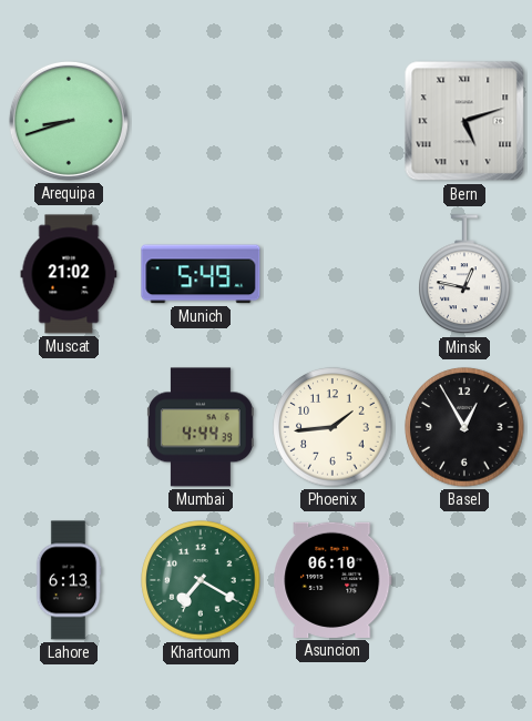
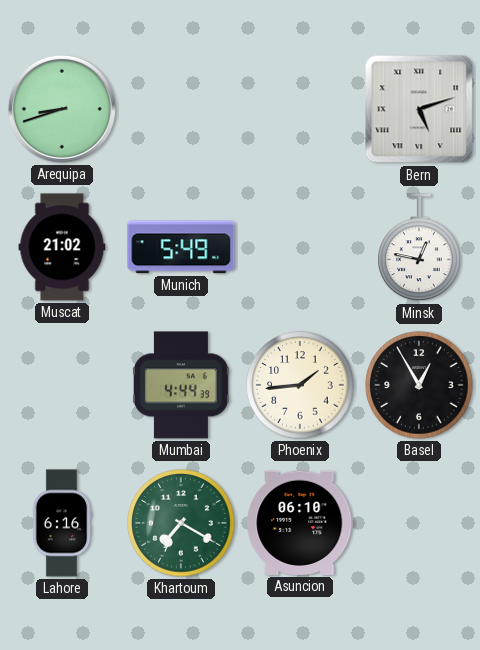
Lahore: 6:13 -> 6:16 (62, 523)
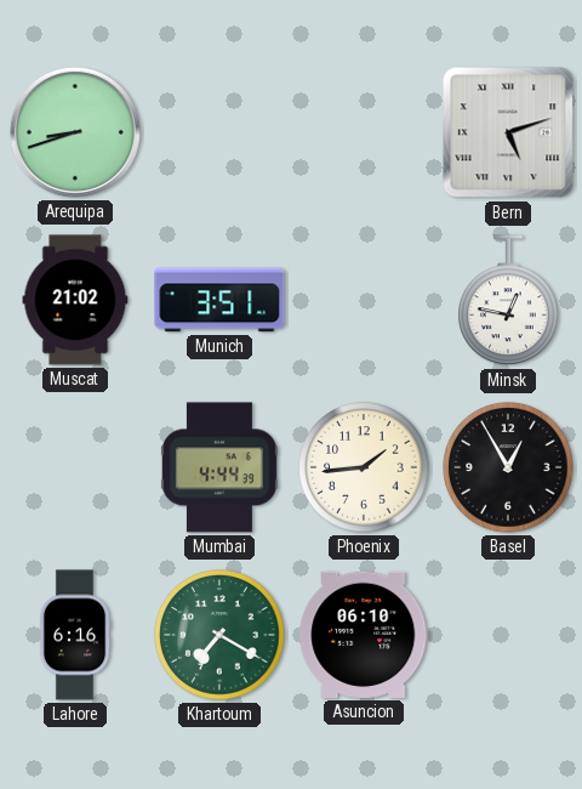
Munich: 5:49 -> 3:51 (219, 300)
